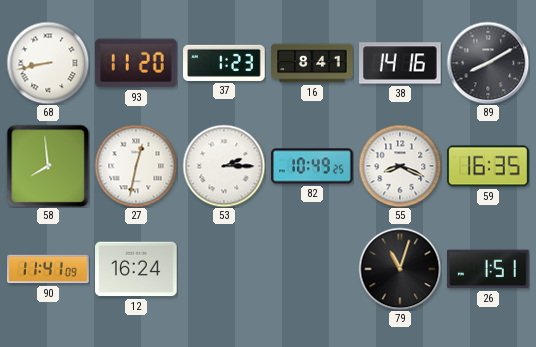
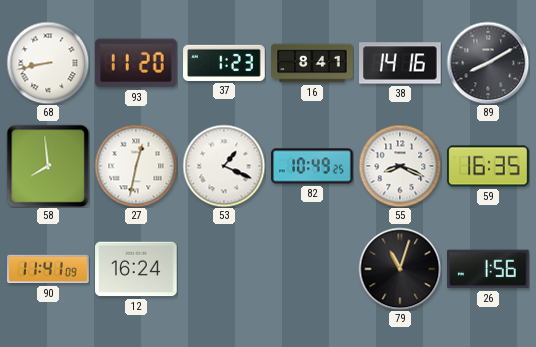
53: 2:15 -> 1:19 (224, 166)
26: 1:51 -> 1:56 (489, 269)
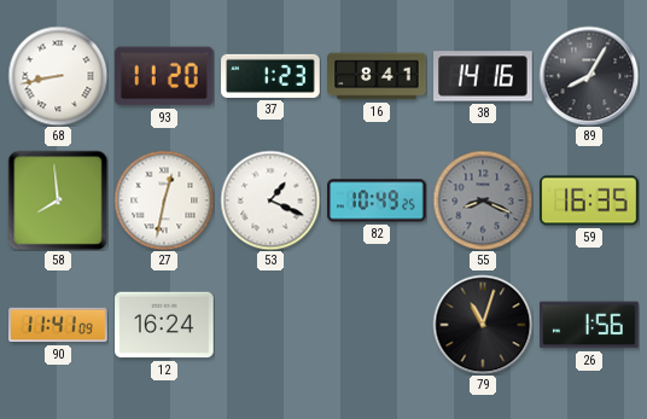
89: 8:10 -> 8:05 (589, 76)
55 dial: white -> grey (483, 200)
